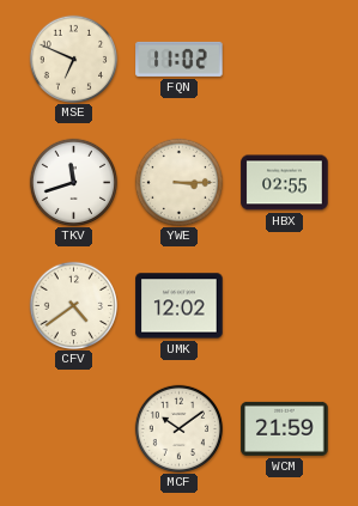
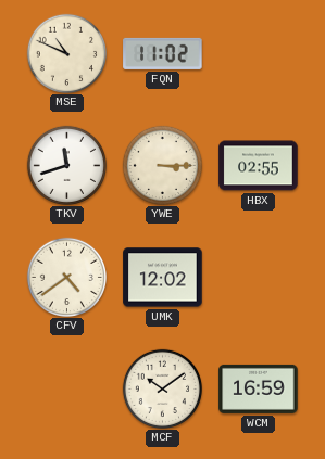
MSE: 6:49 -> 10:49 (66, 53)
WCM: 21:59 -> 16:59 (259, 388)
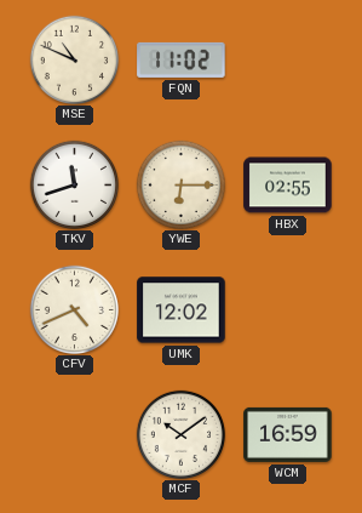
YWE: 3:15 -> 6:15 (180, 184)
CFV: 4:39 -> 4:41 (74, 309)
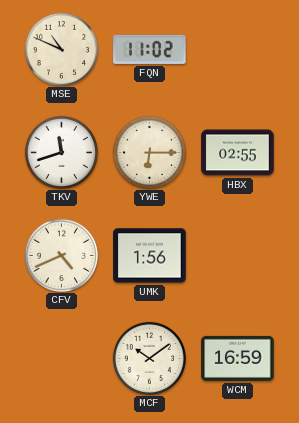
UMK: 12:02 -> 1:56 (150, 256)
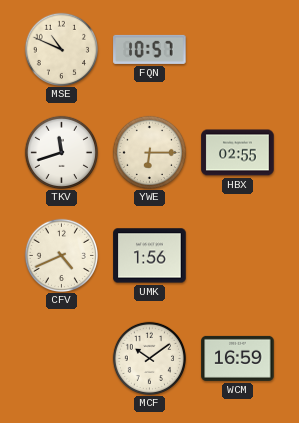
FQN: 11:02 -> 10:57 (150, 49)
